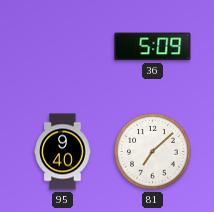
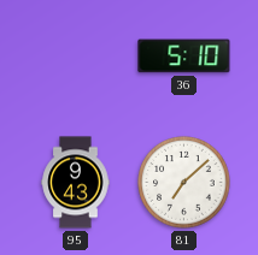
36: 5:09 -> 5:10 (184, 57)
95: 9:40 -> 9:43 (76, 183)
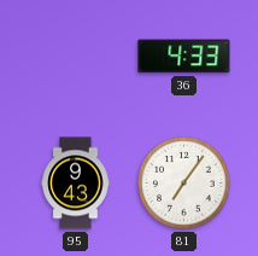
36: 5:10 -> 4:33 (184, 57)
81: 7:08 -> 7:06 (184, 184)
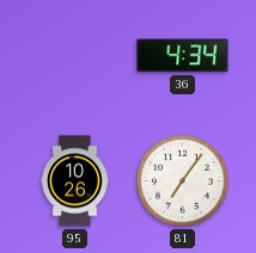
36: 4:33 -> 4:34 (183, 56)
95: 9:43 -> 10:26 (75, 181)
